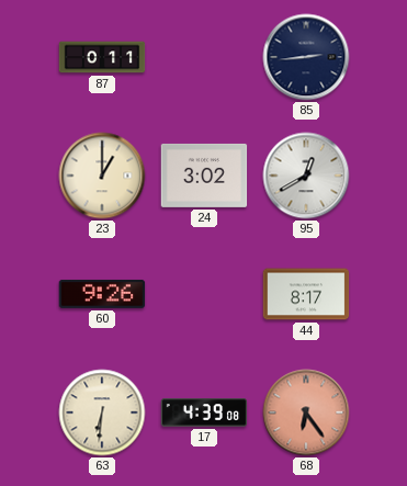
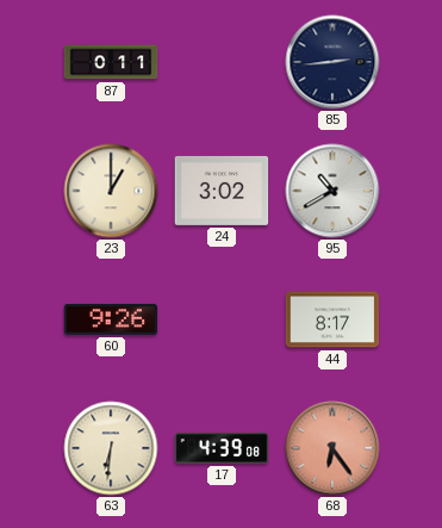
95: 12:40 -> 10:40 (332, 191)
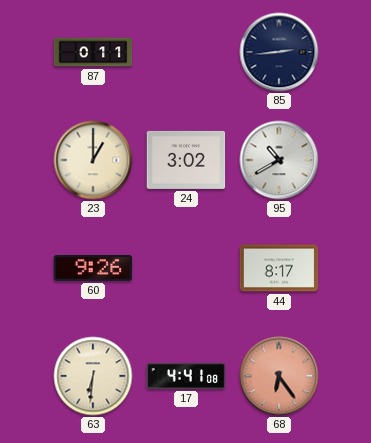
17: 4:39 -> 4:41 (186, 376)
